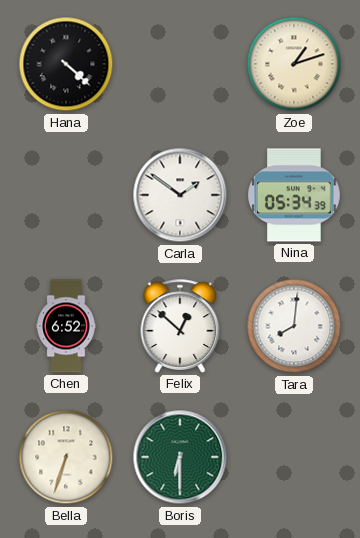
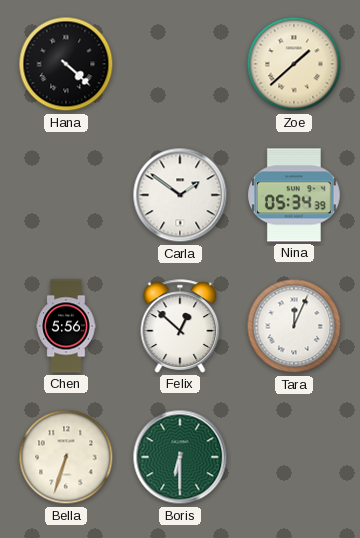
Zoe: 1:12 -> 1:38 (294, 64)
Chen: 6:52 -> 5:56 (66, 326)
Tara: 8:01 -> 12:04 (294, 326)
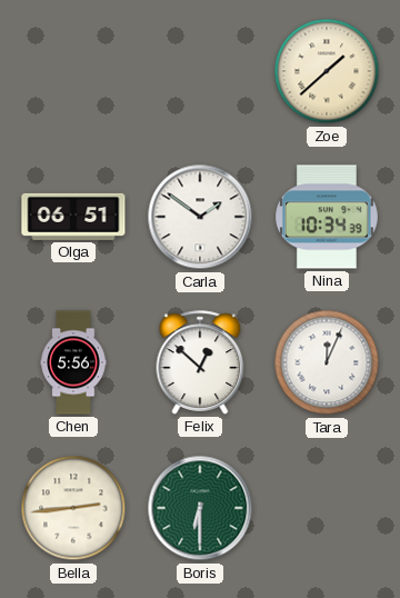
Hana: 4:22 -> none (66, 64)
Olga: none -> 06:51 (73, 217)
Nina: 05:34 -> 10:34 (328, 217)
Bella: 6:33 -> 2:44 (73, 508)
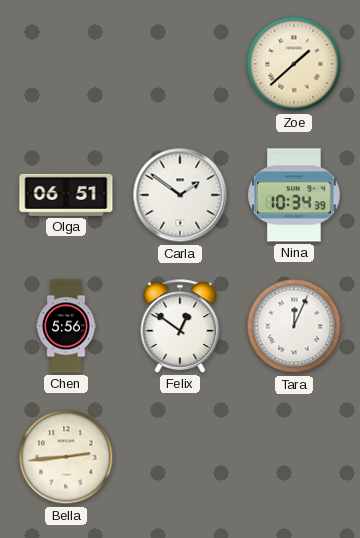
Felix: 12:52 -> 12:51 (180, 326)
Boris: 6:30 -> none (200, 508)
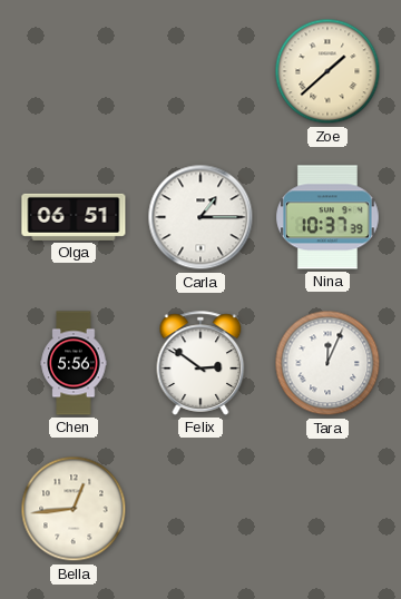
Carla: 1:51 -> 1:15 (200, 217)
Nina: 10:34 -> 10:37 (329, 217)
Felix: 12:51 -> 2:51 (200, 363)
Bella: 2:44 -> 12:44 (74, 509)
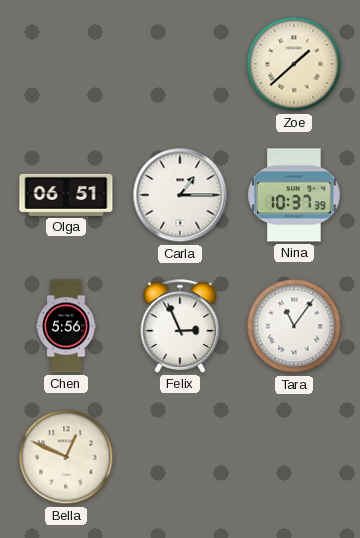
Felix: 2:51 -> 2:56 (180, 326)
Tara: 12:04 -> 11:06 (294, 326)
Bella: 12:44 -> 12:49 (66, 457)
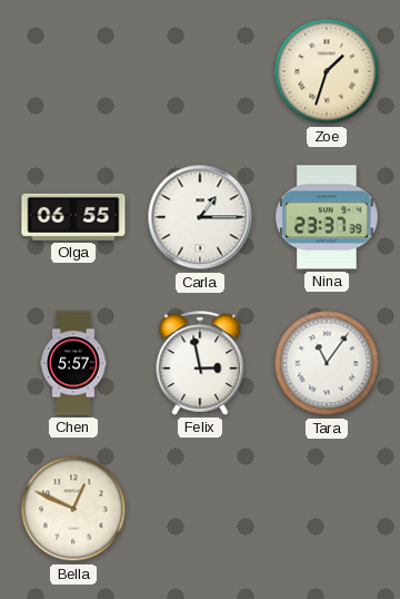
Zoe: 1:38 -> 1:33 (327, 71)
Olga: 06:51 -> 06:55 (73, 217)
Nina: 10:37 -> 23:37 (328, 217)
Chen: 5:56 -> 5:57 (73, 363)
Felix: 2:56 -> 2:58 (200, 363)
